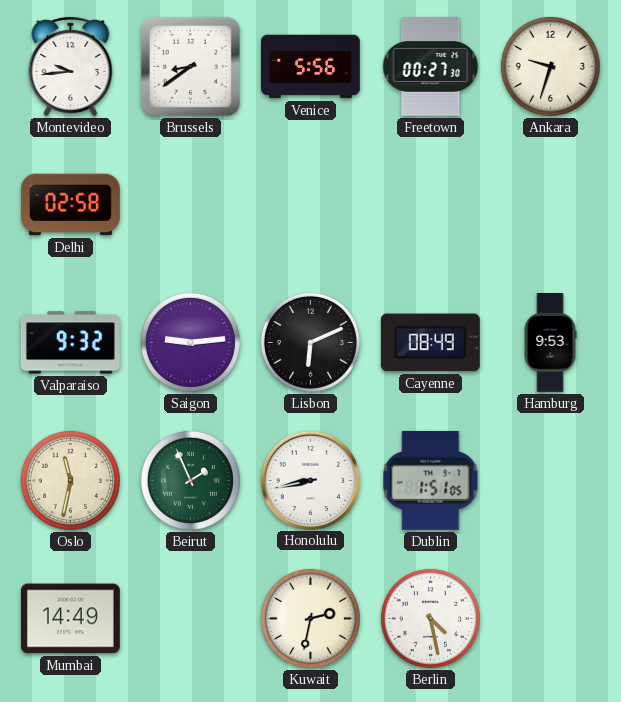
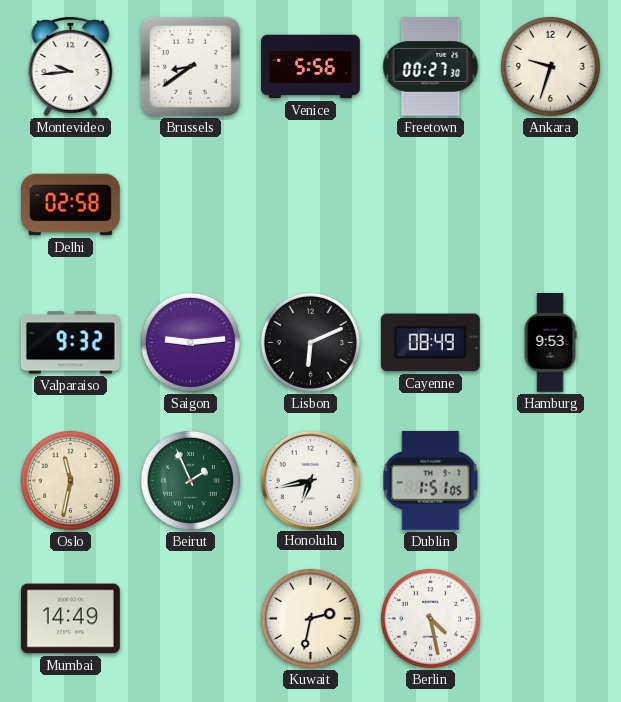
Honolulu: 8:43 -> 6:43 (310, 480)
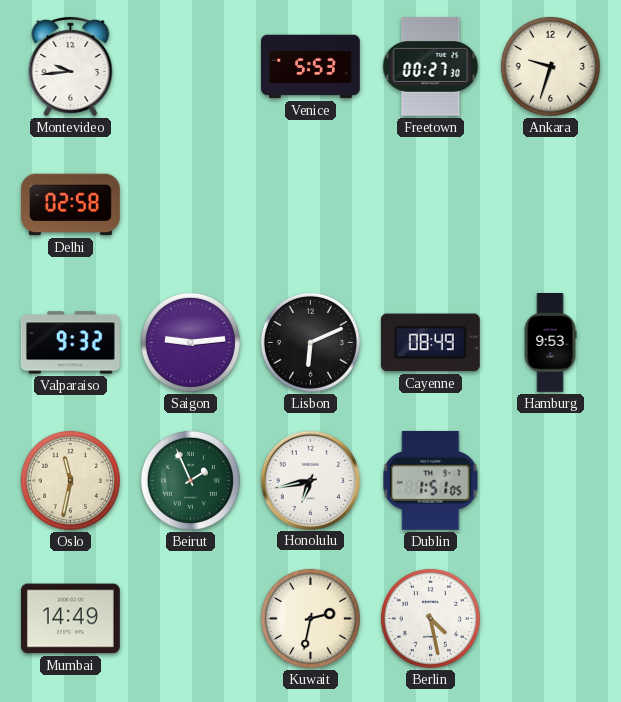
Brussels: 8:39 -> none (190, 66)
Venice: 5:56 -> 5:53 (311, 67)
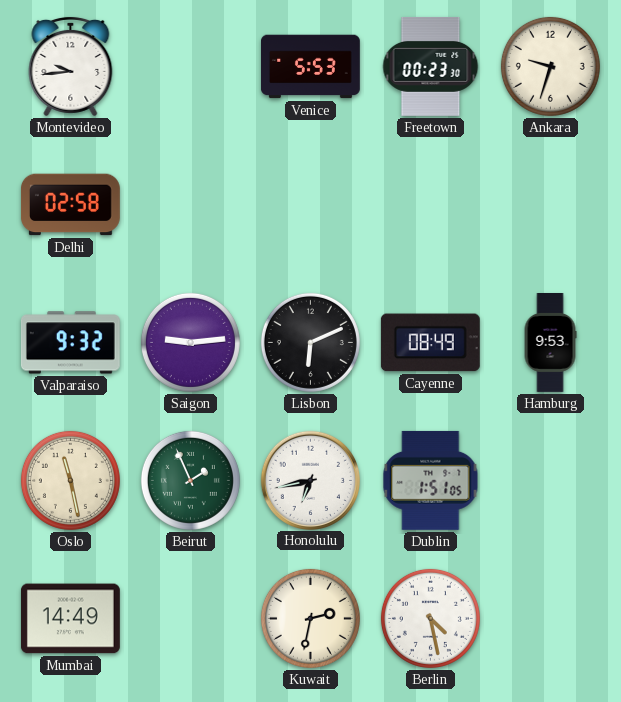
Freetown: 00:27 -> 00:23 (431, 66)
Oslo: 11:32 -> 11:28 (70, 480)
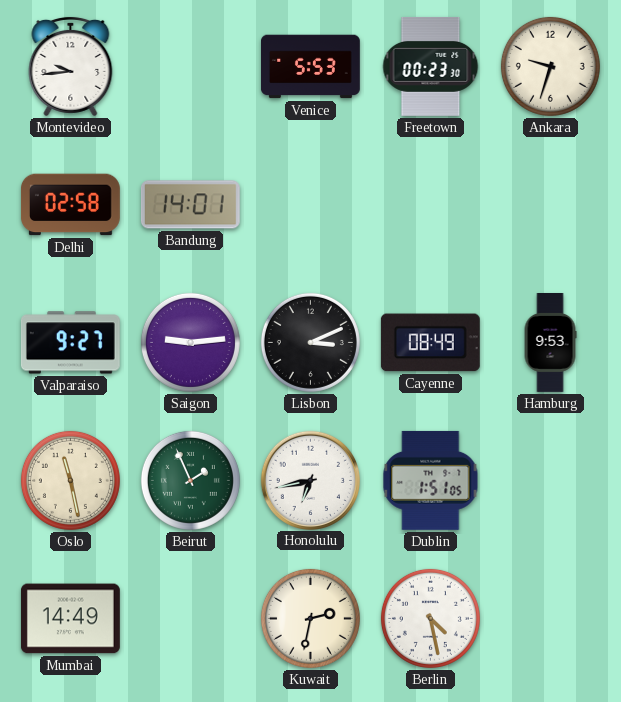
Bandung: none -> 14:01 (190, 205)
Valparaiso: 9:32 -> 9:27 (70, 343)
Lisbon: 6:11 -> 3:11 (310, 342)
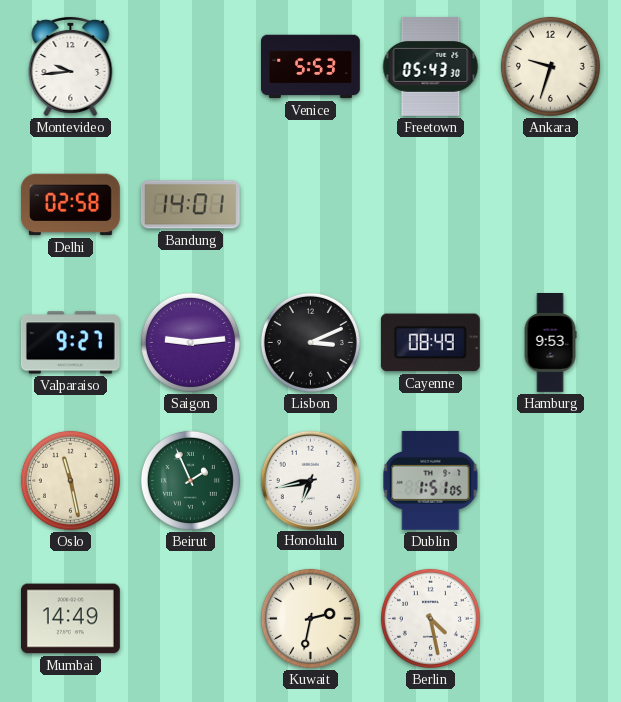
Freetown: 00:23 -> 05:43 (431, 66)
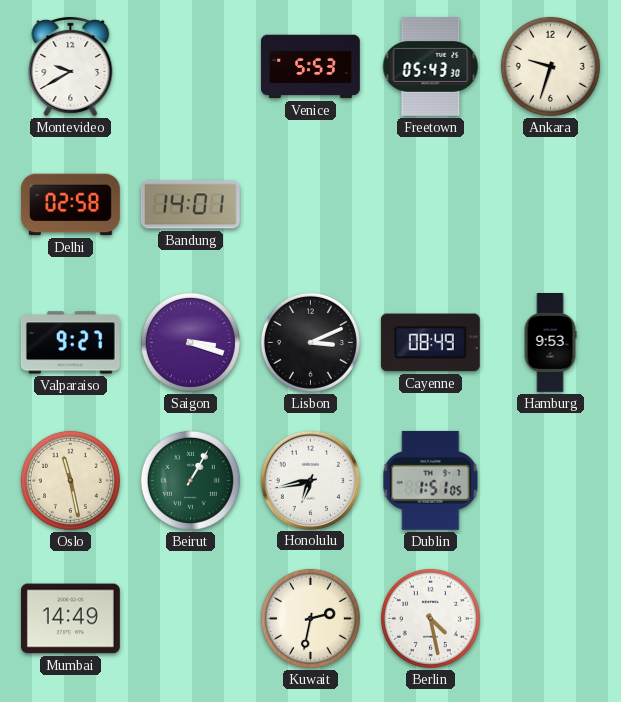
Montevideo: 9:44 -> 9:40 (71, 66)
Saigon: 9:14 -> 3:18 (190, 342)
Beirut: 1:56 -> 1:05 (190, 480)
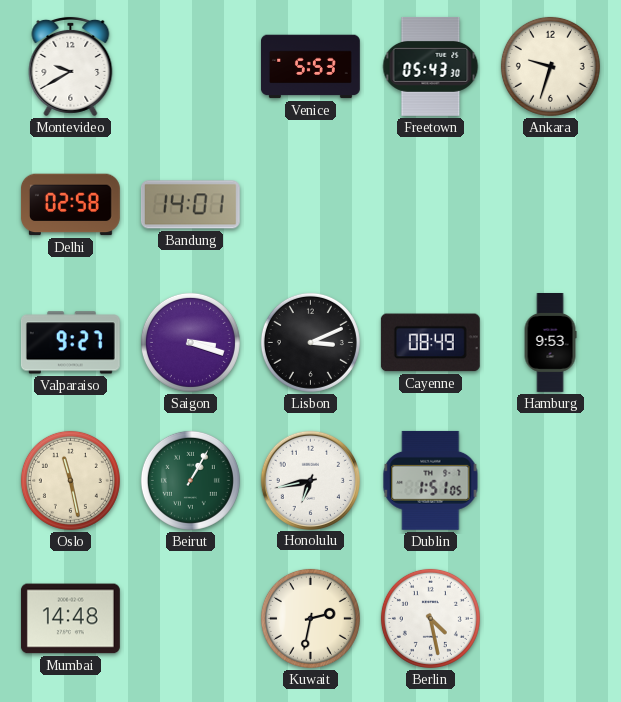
Mumbai: 14:49 -> 14:48 (70, 619)
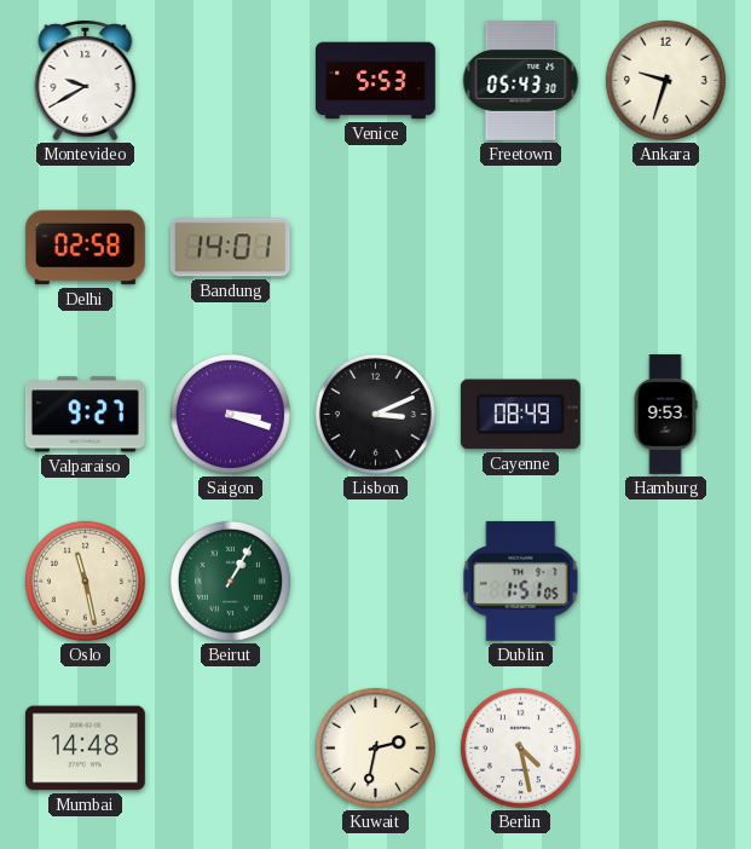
Honolulu: 6:43 -> none (310, 480)
